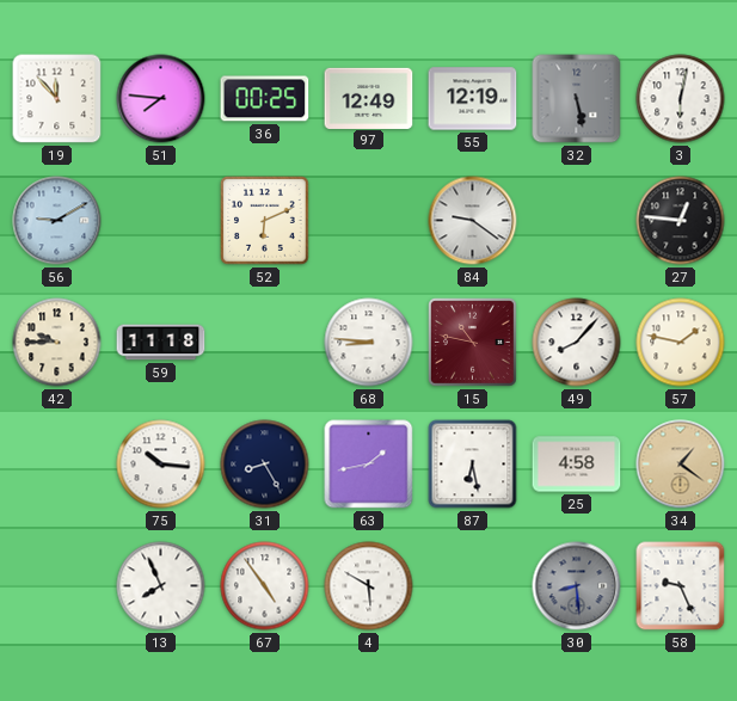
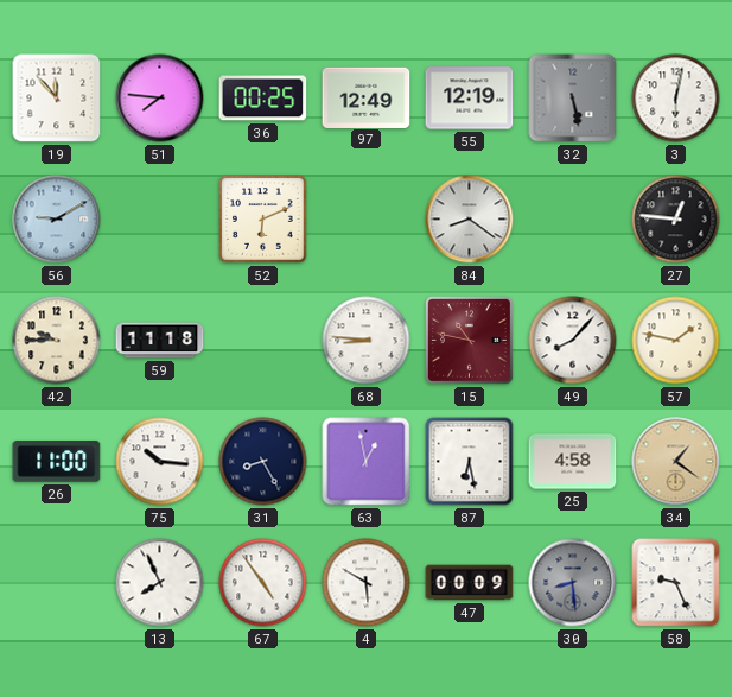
84: 9:21 -> 8:21 (470, 220)
26: none -> 11:00 (57, 462)
63: 1:43 -> 12:58 (367, 462)
47: none -> 00:09 (470, 583)
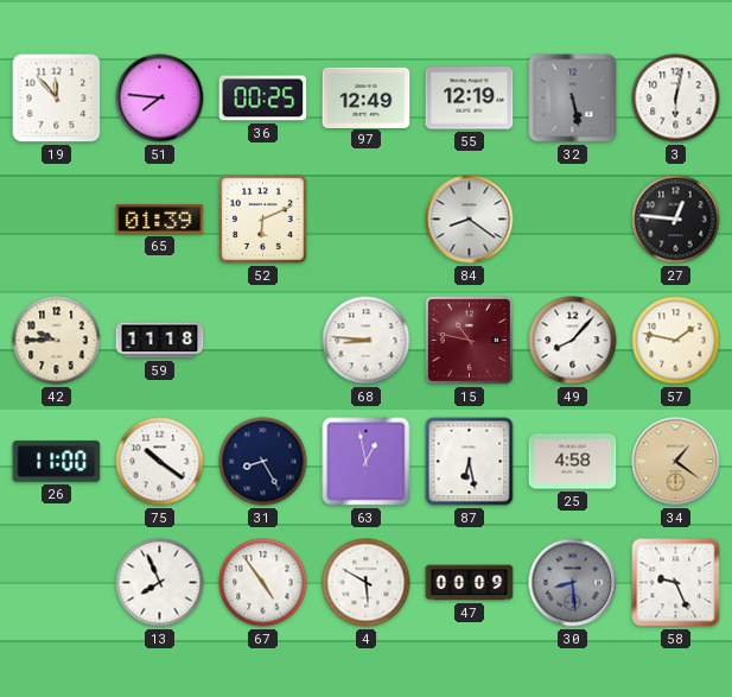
56: 9:10 -> none (57, 220)
65: none -> 01:39 (160, 218)
75: 10:16 -> 10:21 (160, 462)
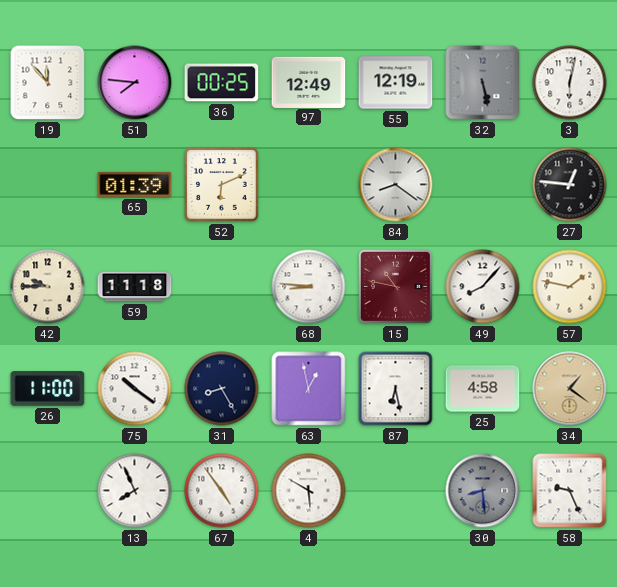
47: 00:09 -> none (470, 583)
